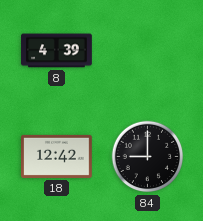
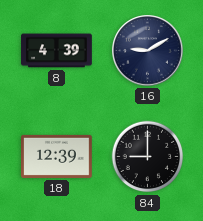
16: none -> 9:10 (148, 51)
18: 12:42 -> 12:39 (57, 156)
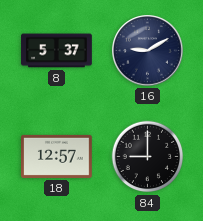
8: 4:39 -> 5:37 (57, 51)
18: 12:39 -> 12:57 (57, 156)
